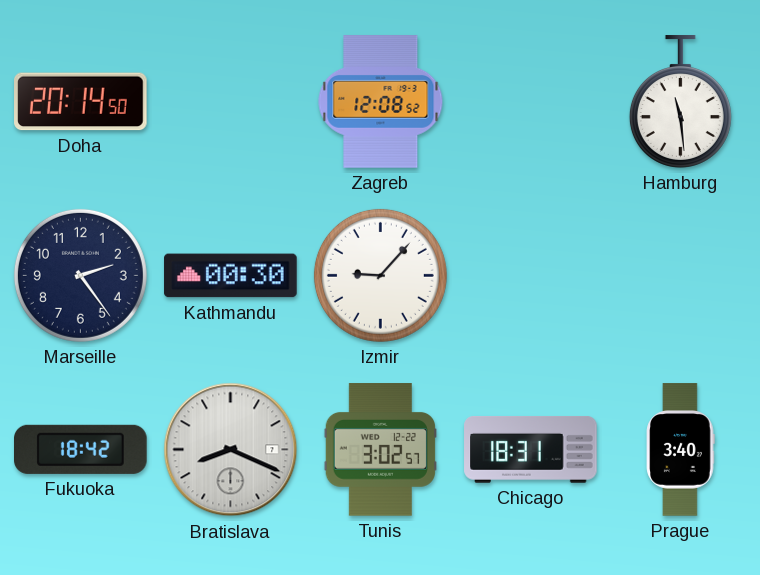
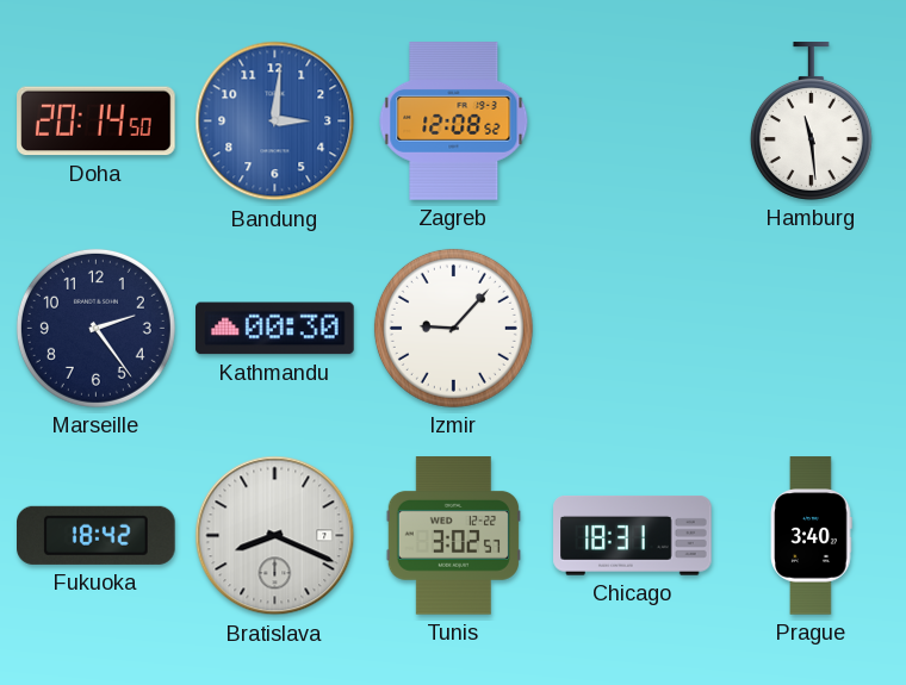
Bandung: none -> 3:01 (275, 122)
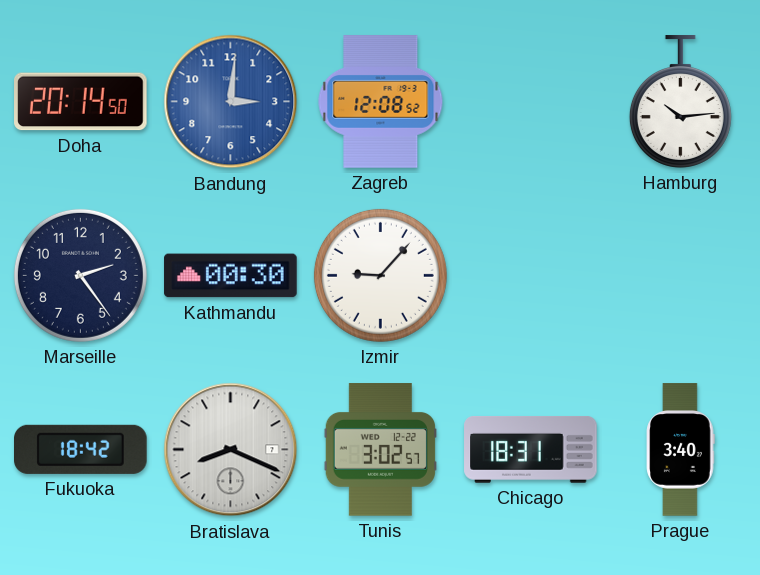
Hamburg: 11:29 -> 10:14 (680, 102)
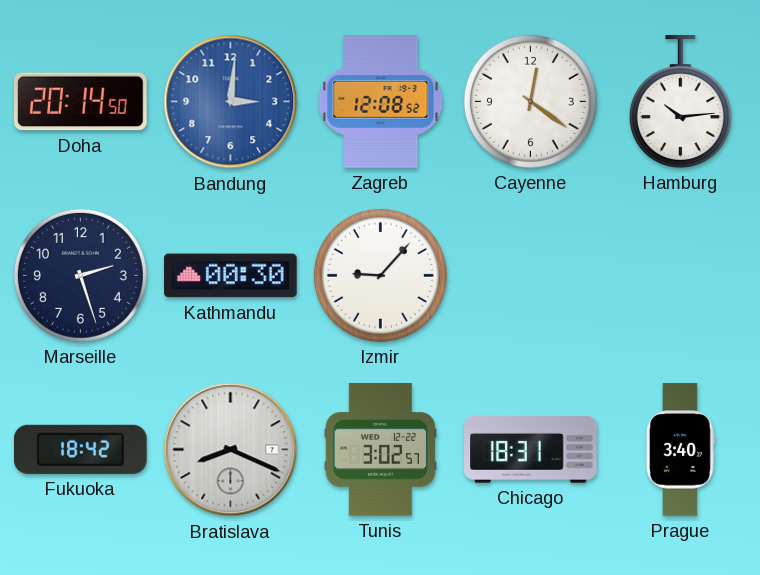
Cayenne: none -> 12:21 (530, 101)
Marseille: 2:24 -> 2:27 (80, 275)
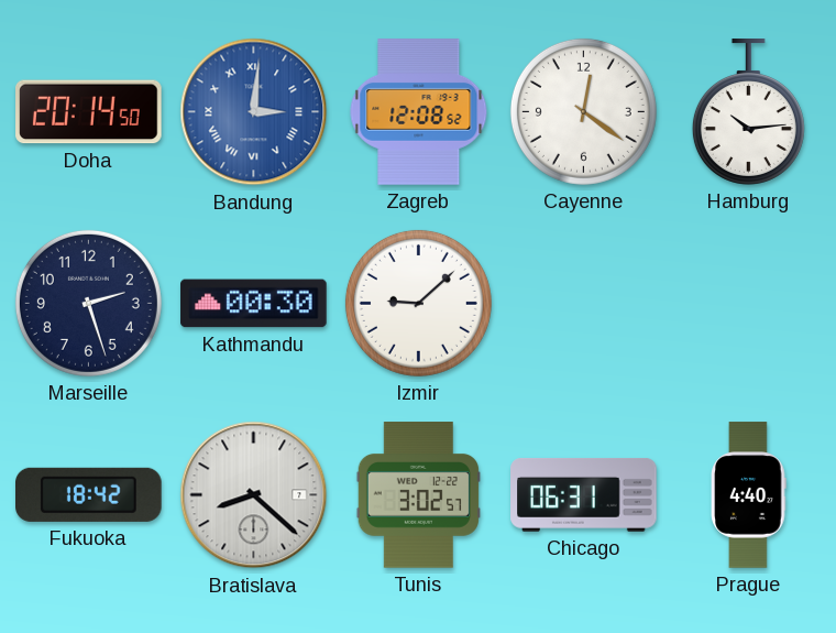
Bandung numerals: Arabic -> Roman (254, 112)
Izmir: 9:07 -> 9:08 (418, 303)
Bratislava: 8:19 -> 8:22 (254, 495)
Chicago: 18:31 -> 06:31 (584, 495)
Prague: 3:40 -> 4:40 (748, 495)
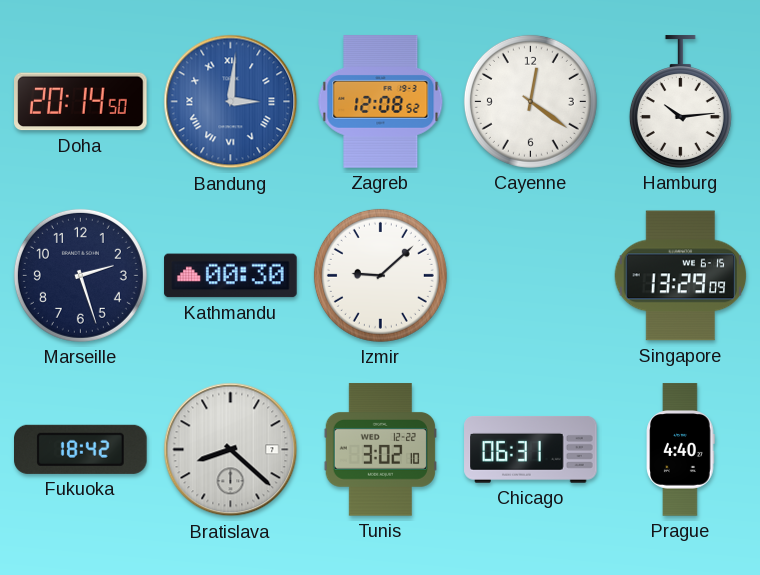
Singapore: none -> 13:29 (681, 276)
Tunis: 3:02:57 -> 3:02:10 (380, 450)
